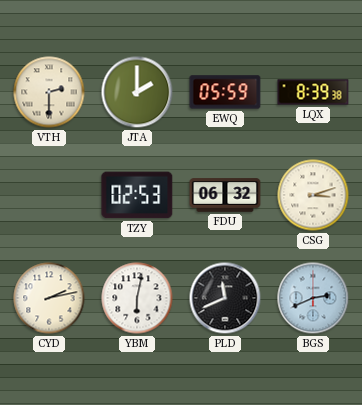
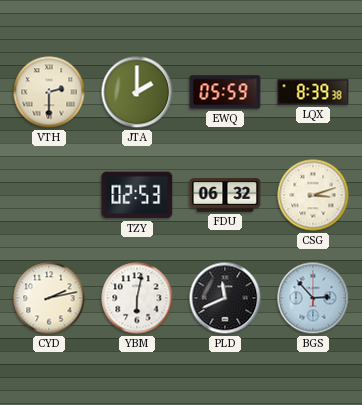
BGS: 2:41 -> 2:53 (313, 298)
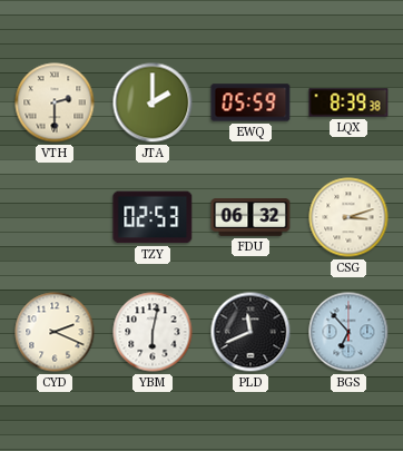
CYD: 2:13 -> 2:19 (55, 332)
BGS: 2:53 -> 6:53 (348, 332)
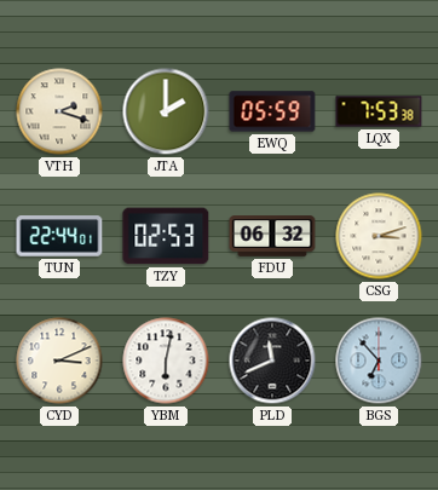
VTH: 2:30 -> 2:18 (59, 111)
LQX: 8:39 -> 7:53 (379, 111)
TUN: none -> 22:44 (59, 236)
CYD: 2:19 -> 3:11 (59, 361)
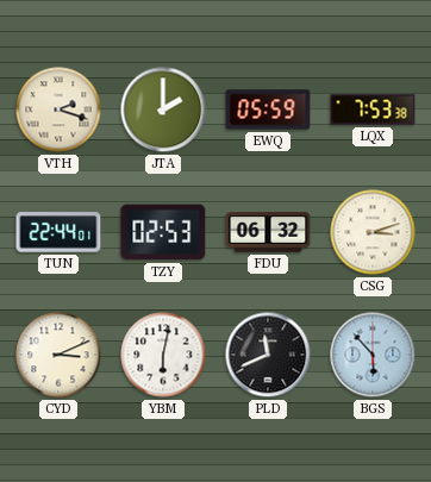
BGS: 6:53 -> 5:53 (373, 355)
